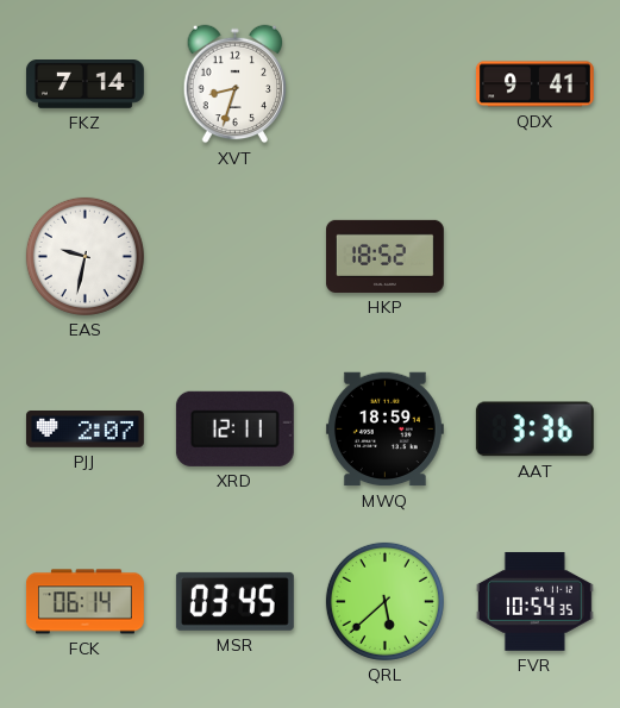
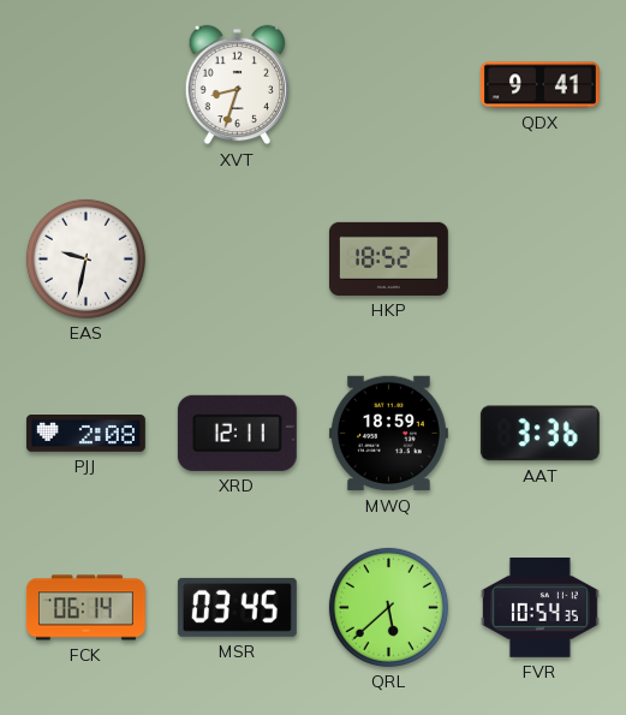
FKZ: 7:14 -> none (84, 84)
PJJ: 2:07 -> 2:08 (85, 434)
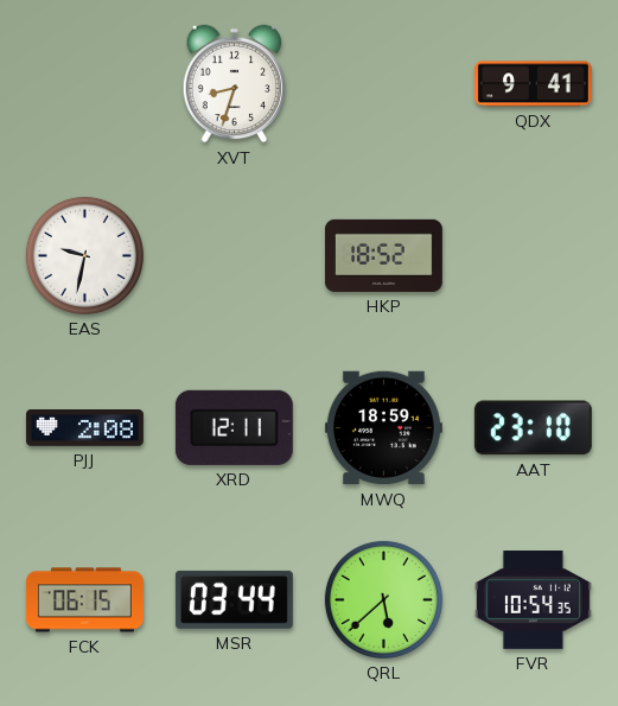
AAT: 3:36 -> 23:10 (533, 428)
FCK: 06:14 -> 06:15 (84, 600)
MSR: 03:45 -> 03:44 (234, 599)
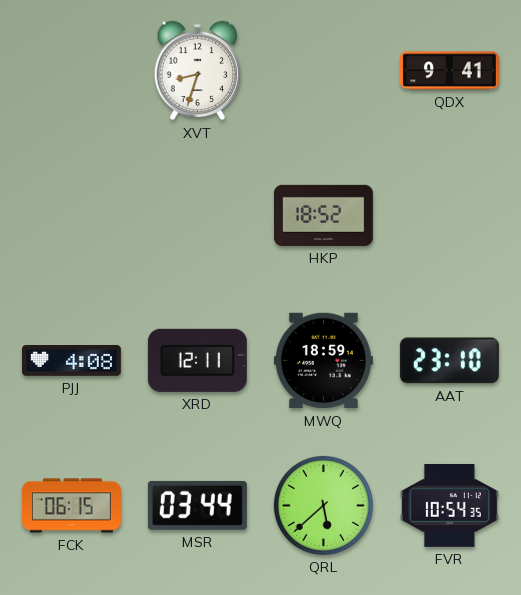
EAS: 9:32 -> none (84, 255)
PJJ: 2:08 -> 4:08 (71, 361)
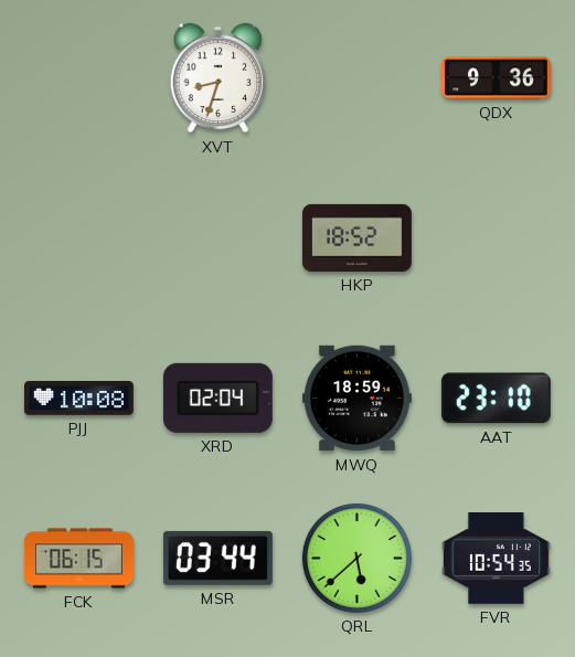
QDX: 9:41 -> 9:36 (496, 78)
PJJ: 4:08 -> 10:08 (78, 399)
XRD: 12:11 -> 02:04 (217, 398)
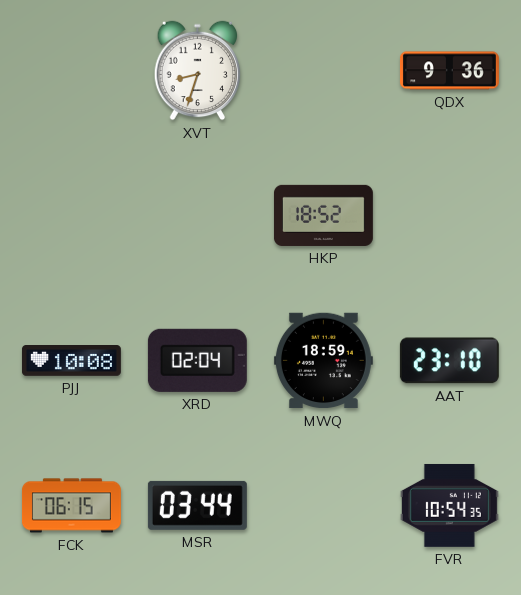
QRL: 5:38 -> none (356, 558)
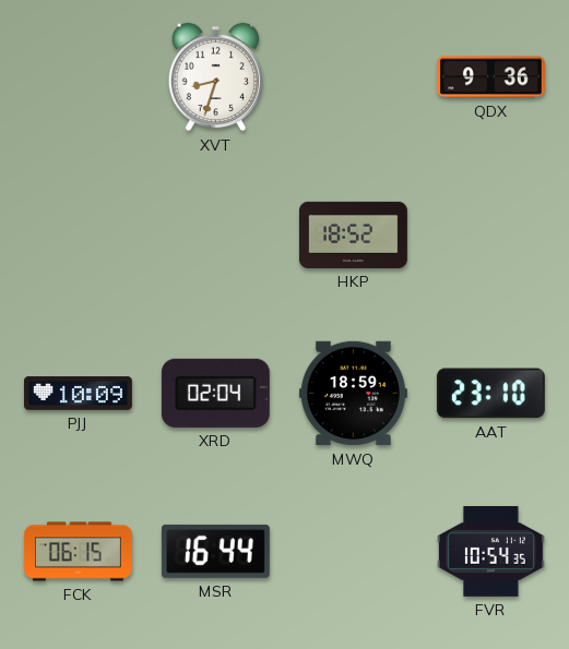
PJJ: 10:08 -> 10:09 (78, 394)
MSR: 03:44 -> 16:44 (215, 551)
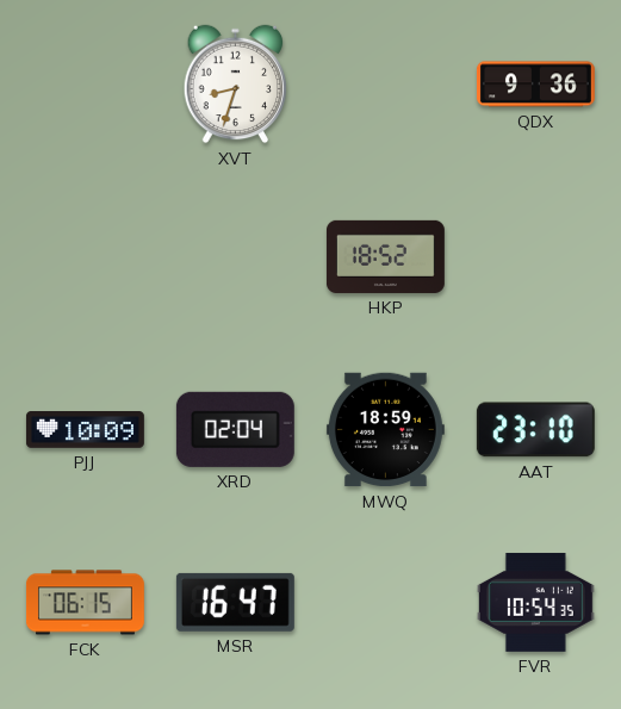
MSR: 16:44 -> 16:47 (235, 602)
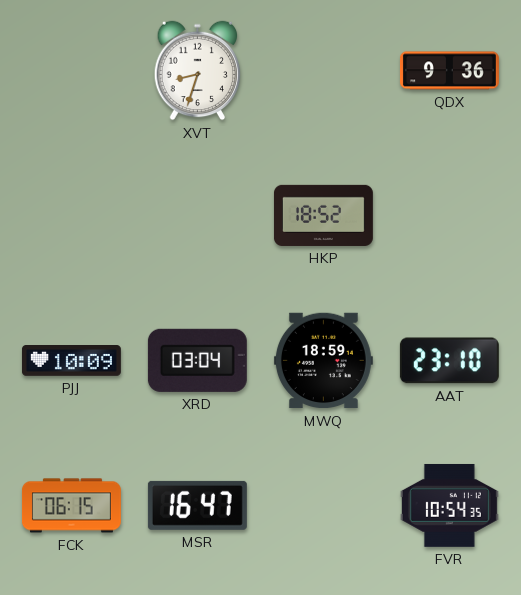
XRD: 02:04 -> 03:04 (197, 360)
